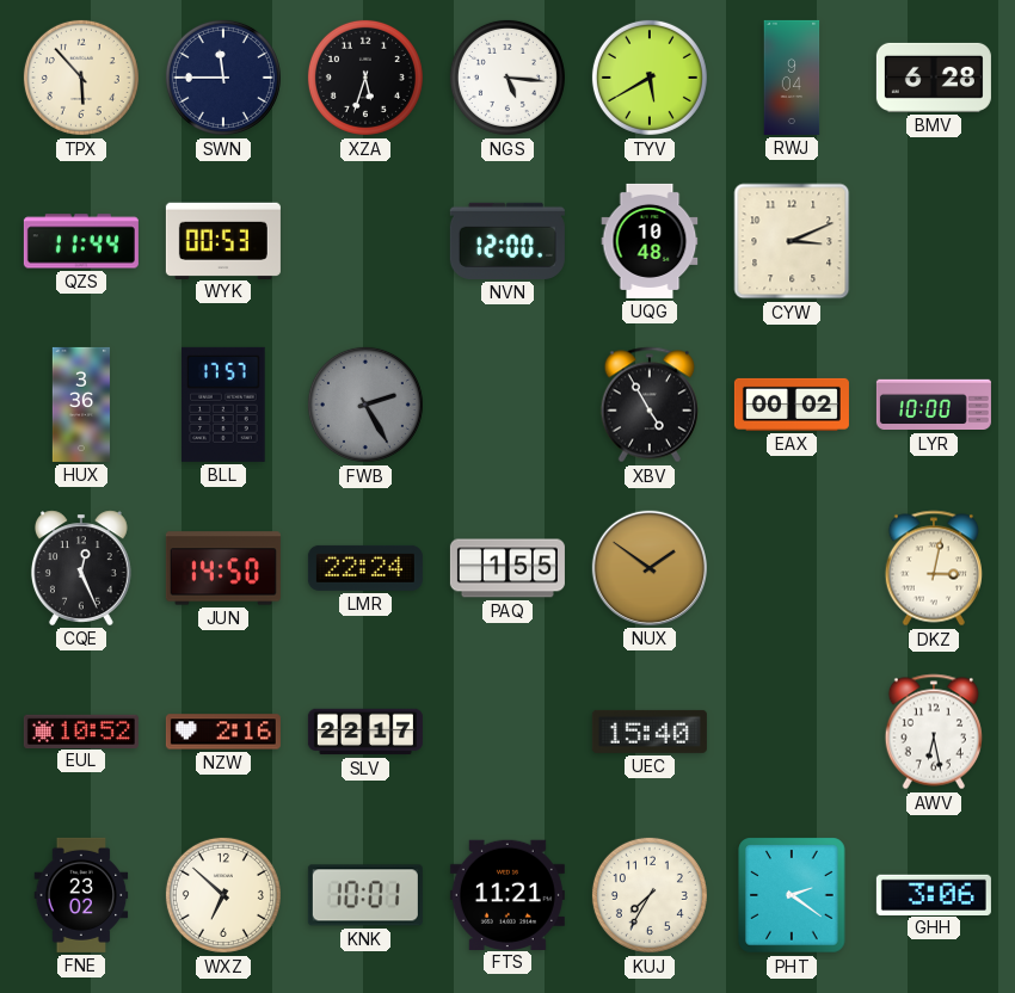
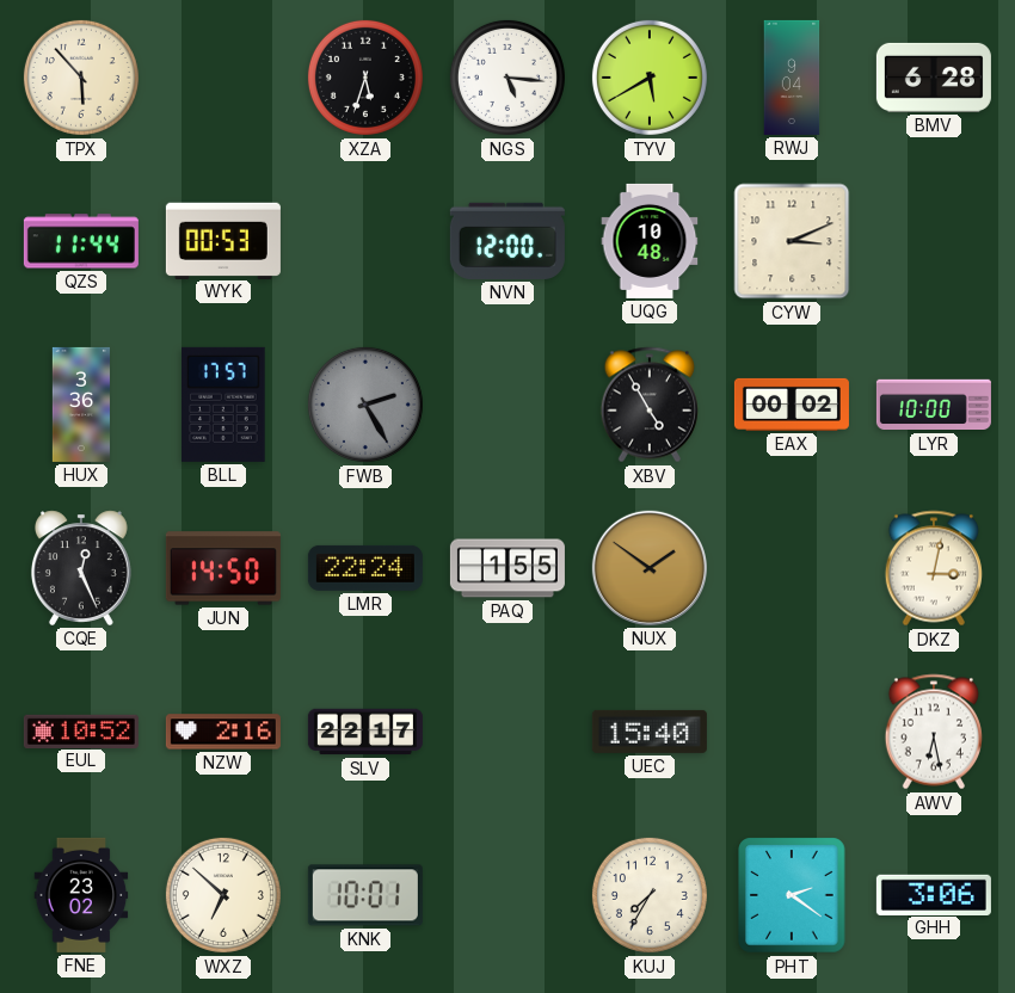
SWN: 11:45 -> none (223, 78)
FTS: 11:21 -> none (507, 894)
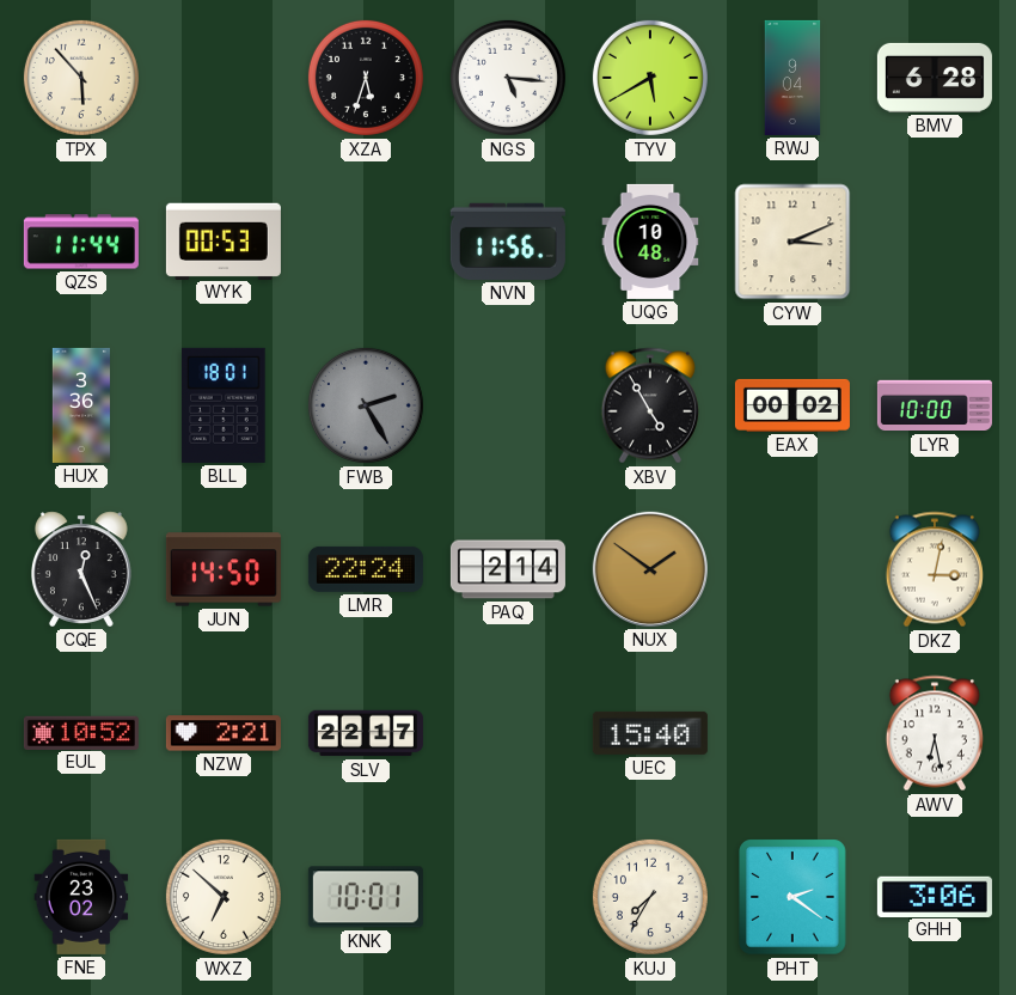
NVN: 12:00 -> 11:56 (508, 242)
BLL: 17:57 -> 18:01 (224, 405)
PAQ: 1:55 -> 2:14 (508, 569)
NZW: 2:16 -> 2:21 (224, 733)
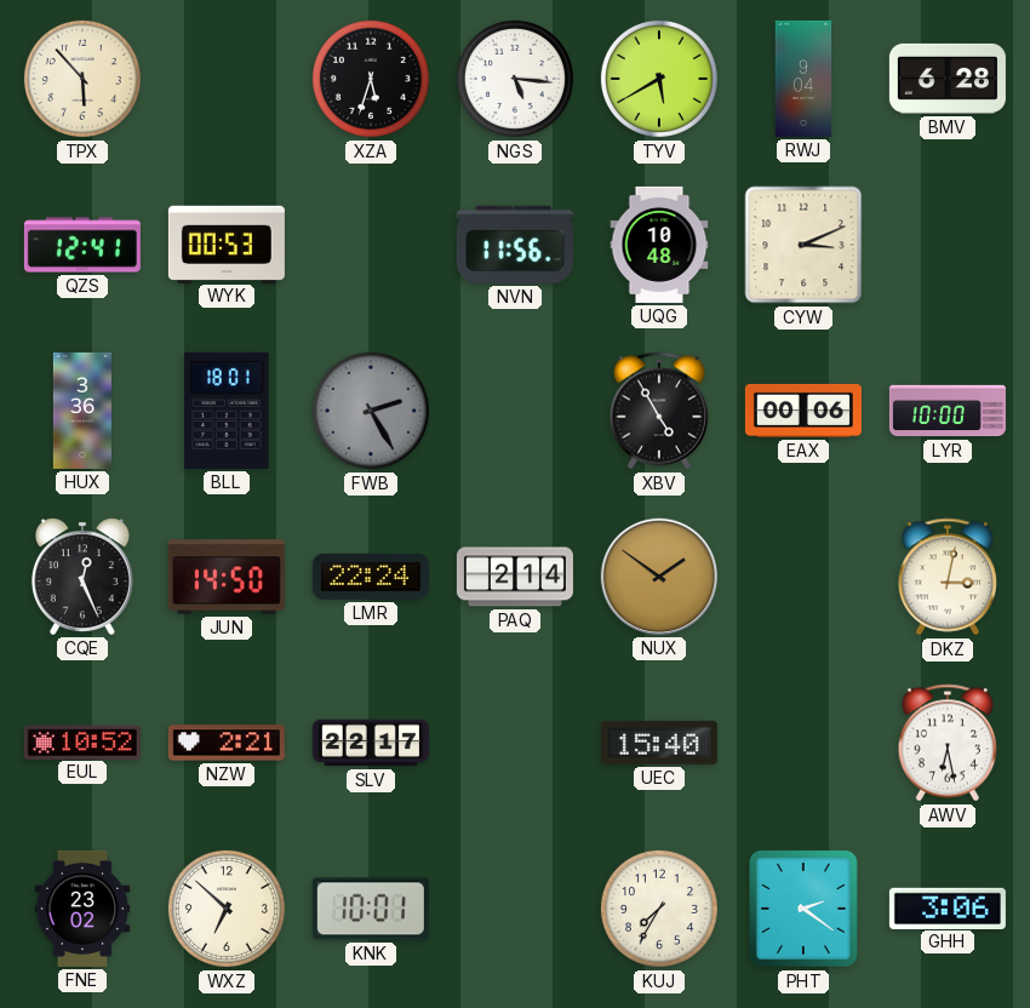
QZS: 11:44 -> 12:41 (82, 245)
EAX: 00:02 -> 00:06 (803, 411)
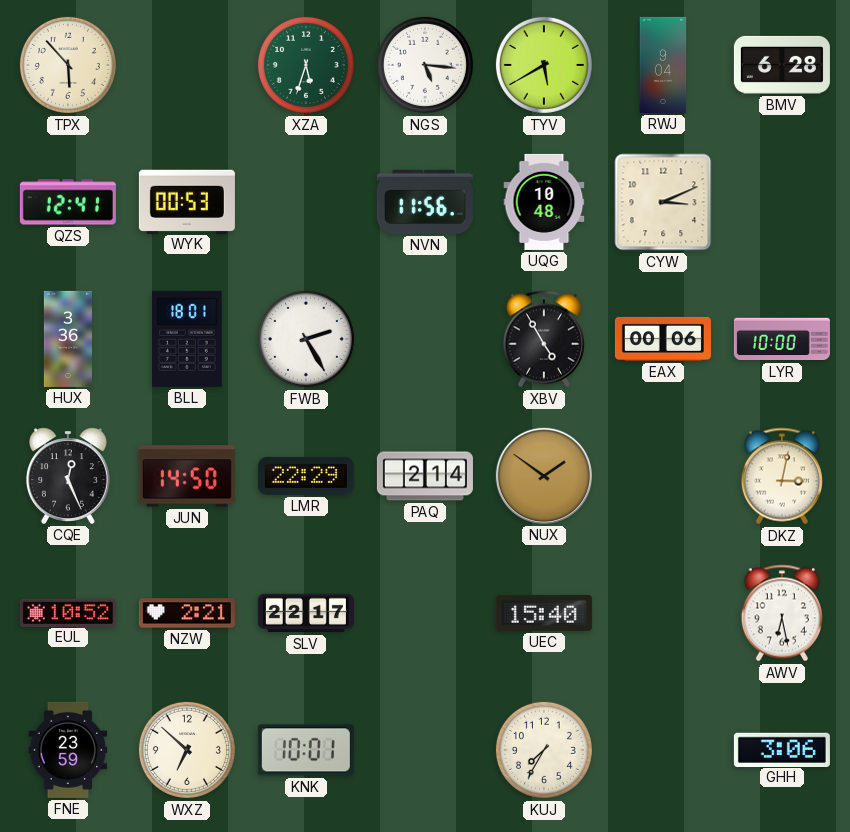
XZA dial: black -> green (306, 65)
FWB dial: grey -> white (306, 339)
LMR: 22:24 -> 22:29 (306, 476)
FNE: 23:02 -> 23:59 (68, 750)
PHT: 2:21 -> none (803, 909)
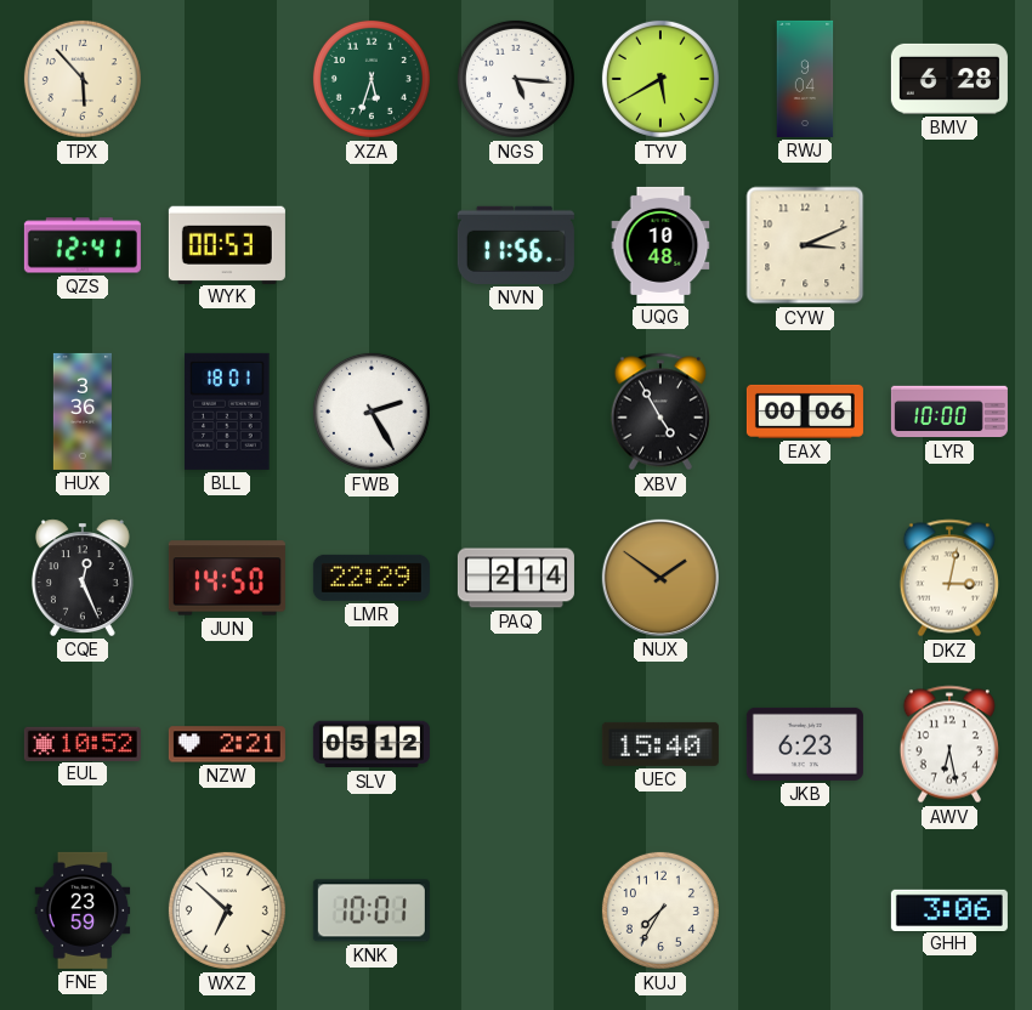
SLV: 22:17 -> 05:12 (372, 744)
JKB: none -> 6:23 (805, 744)
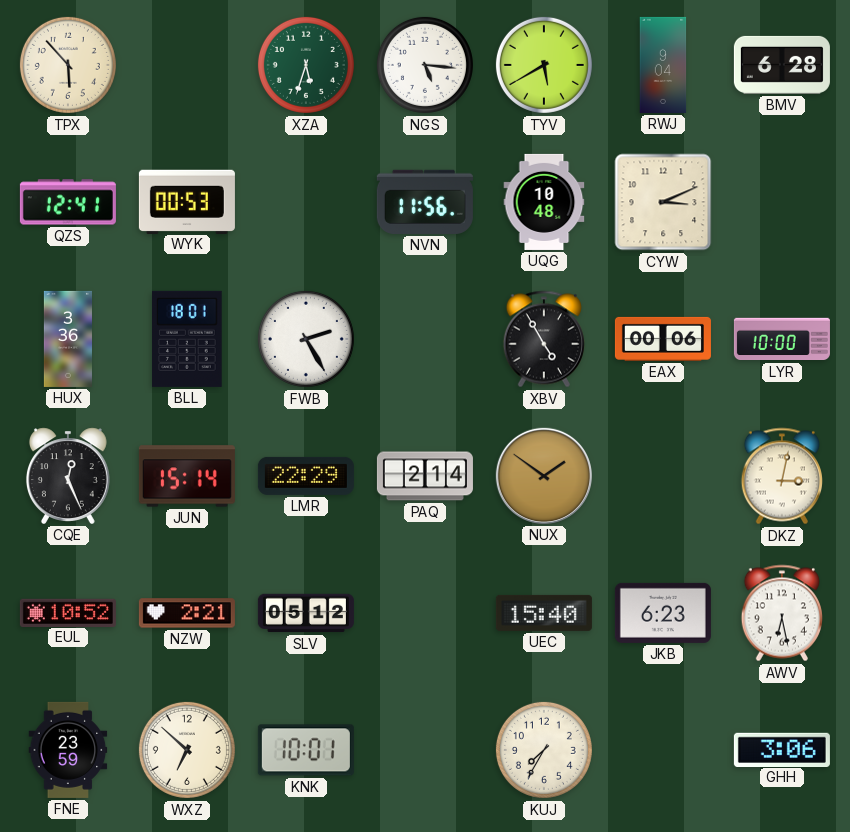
JUN: 14:50 -> 15:14 (187, 476)
